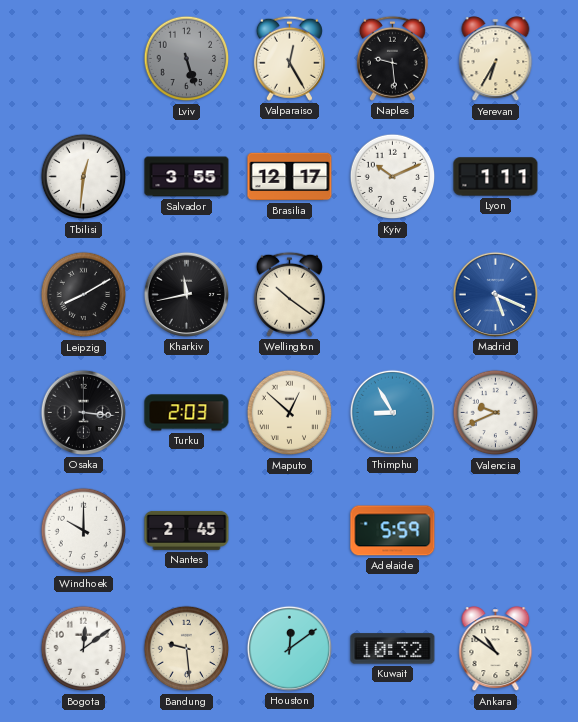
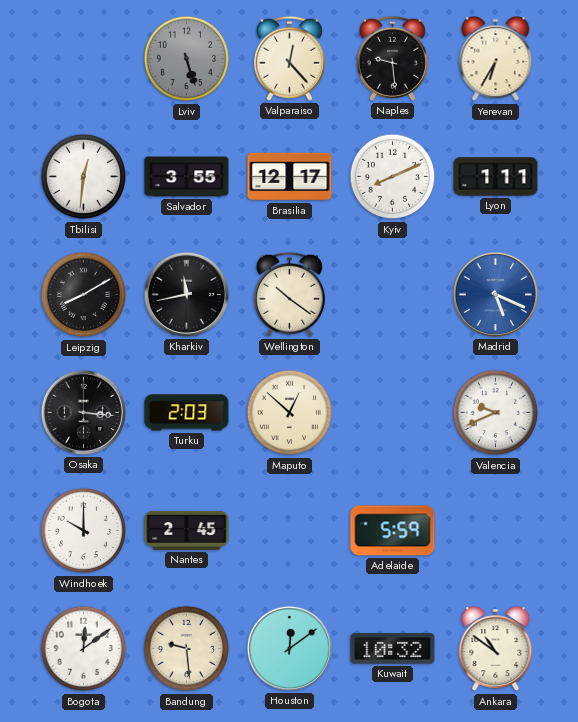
Valparaiso: 12:25 -> 12:23 (289, 58)
Kyiv: 10:11 -> 8:11 (393, 177)
Thimphu: 8:55 -> none (392, 412)
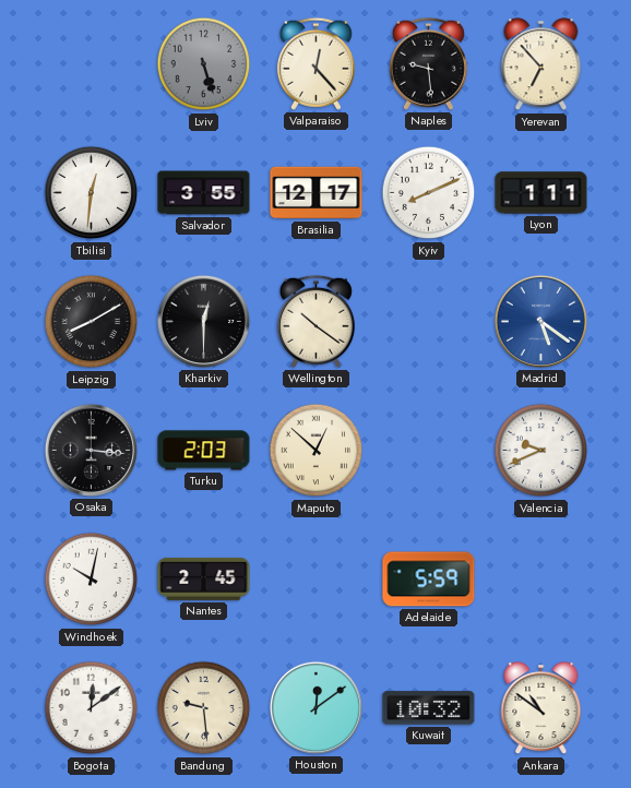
Yerevan: 6:35 -> 6:53 (541, 64)
Kharkiv: 11:43 -> 12:30 (203, 321)
Madrid: 5:19 -> 5:21 (540, 321)
Windhoek: 10:00 -> 10:02 (92, 580)
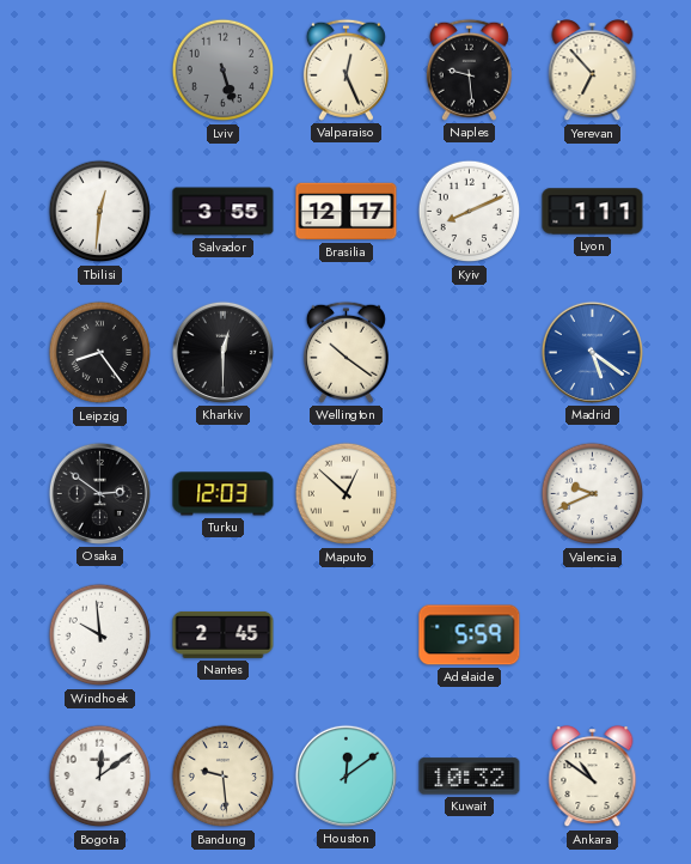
Valparaiso: 12:23 -> 12:26 (345, 69)
Leipzig: 8:10 -> 8:24 (100, 353)
Osaka: 3:16 -> 2:51 (99, 493)
Turku: 2:03 -> 12:03 (224, 494)
Windhoek: 10:02 -> 9:59 (100, 635)
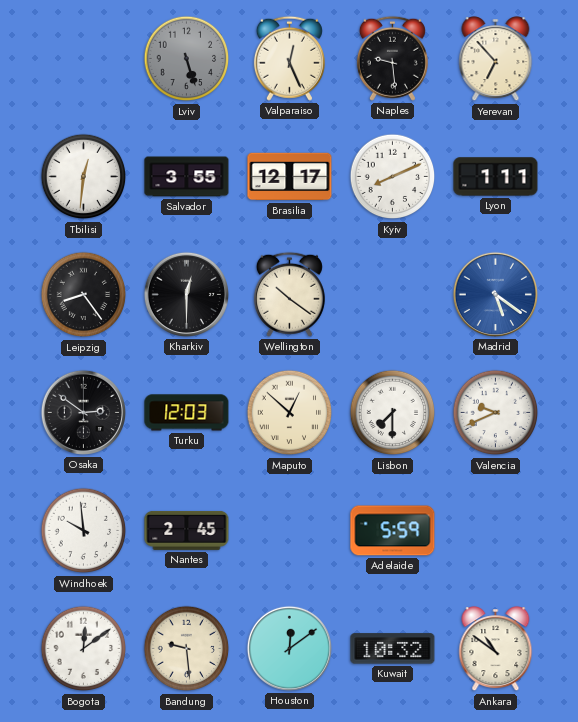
Lisbon: none -> 7:30 (393, 413)
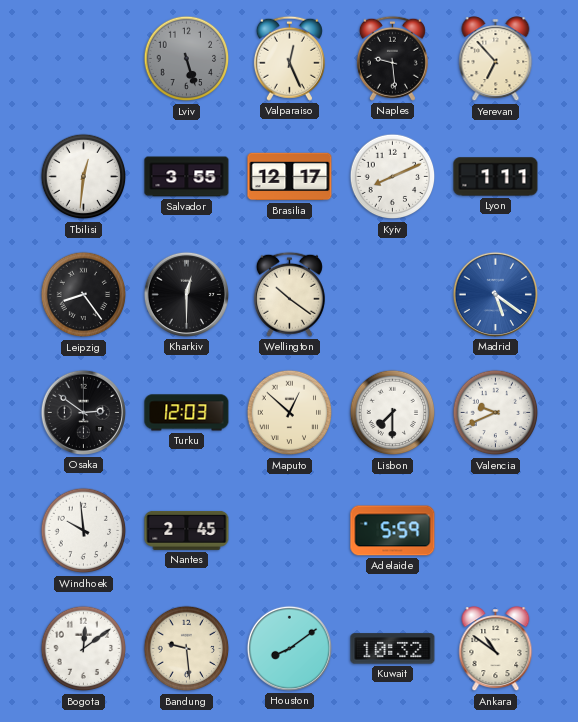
Houston: 12:09 -> 8:09 (289, 648)
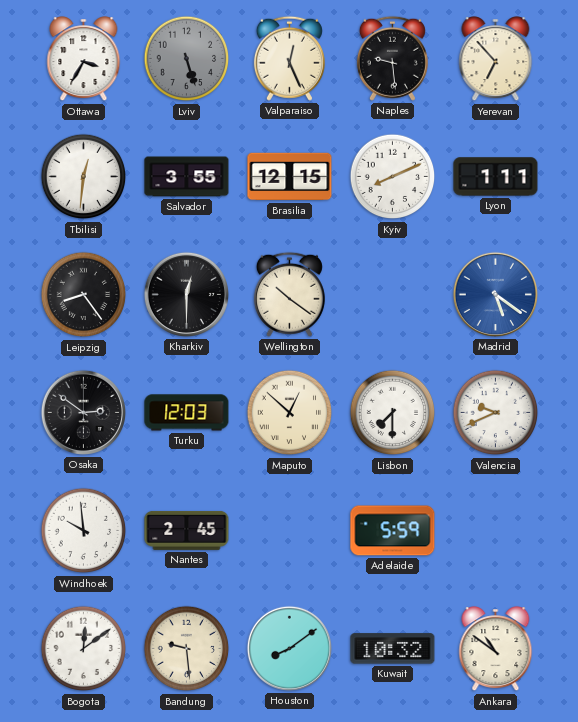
Ottawa: none -> 3:35 (84, 59)
Brasilia: 12:17 -> 12:15 (290, 177)
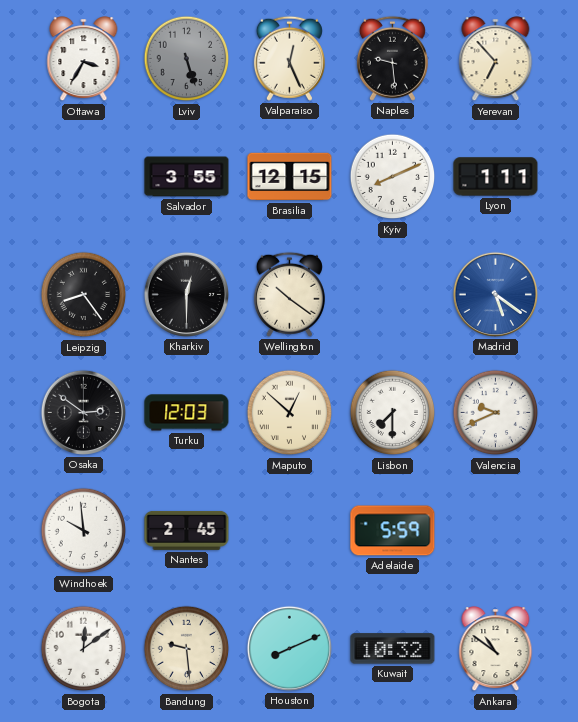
Tbilisi: 12:31 -> none (84, 177)
Houston: 8:09 -> 8:11 (289, 648)
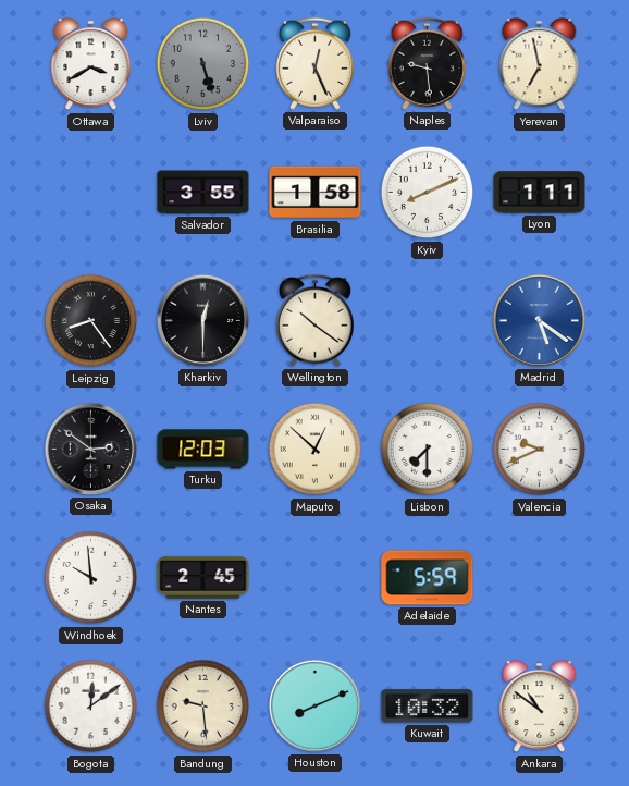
Ottawa: 3:35 -> 3:40 (91, 64)
Yerevan: 6:53 -> 6:58 (540, 64)
Brasilia: 12:15 -> 1:58 (316, 193)
